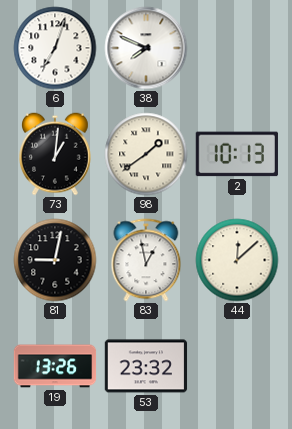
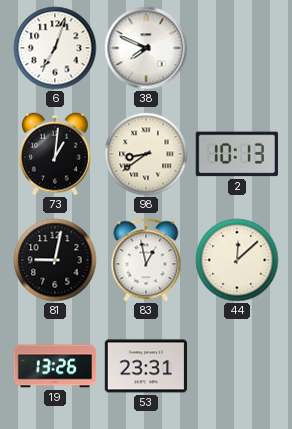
98: 1:39 -> 8:39 (146, 154)
53: 23:32 -> 23:31 (146, 366)
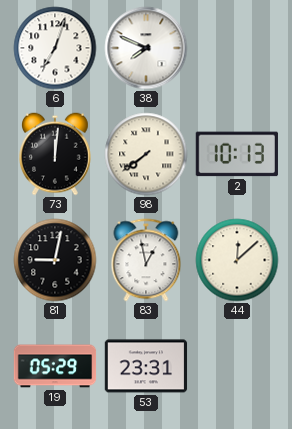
73: 1:01 -> 12:01 (56, 154)
98: 8:39 -> 7:39 (146, 154)
19: 13:26 -> 05:29 (55, 366)
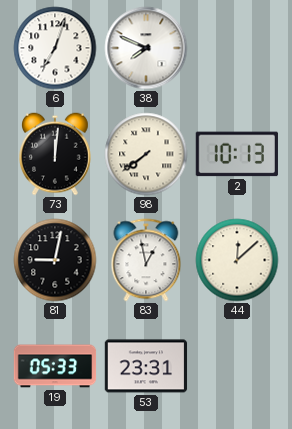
19: 05:29 -> 05:33 (55, 366)
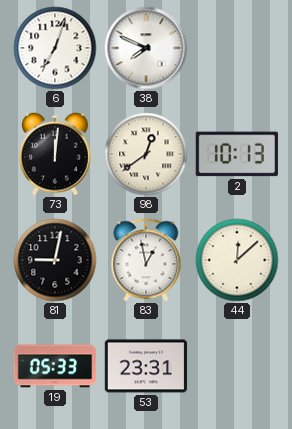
98: 7:39 -> 12:39 (146, 154)
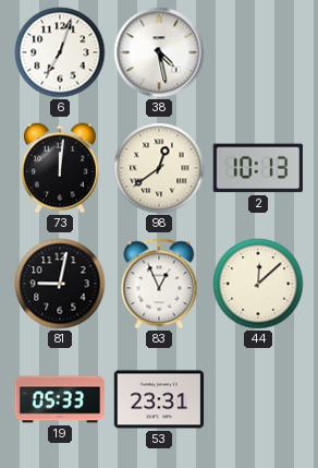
38: 7:49 -> 4:28 (159, 52)
83: 12:58 -> 12:56 (159, 284)
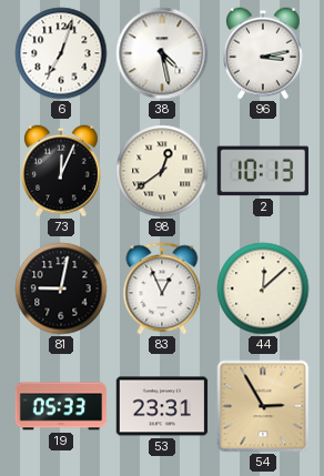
96: none -> 3:13 (264, 53)
73: 12:01 -> 12:04 (62, 171)
54: none -> 2:55 (263, 406)
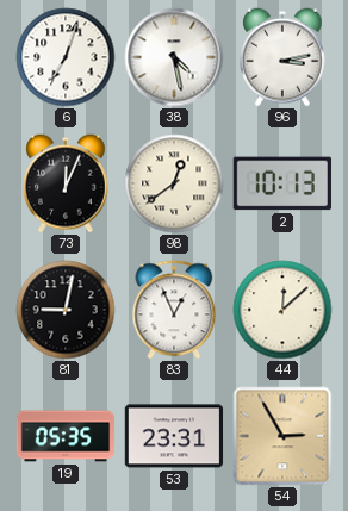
19: 05:33 -> 05:35 (66, 436)
